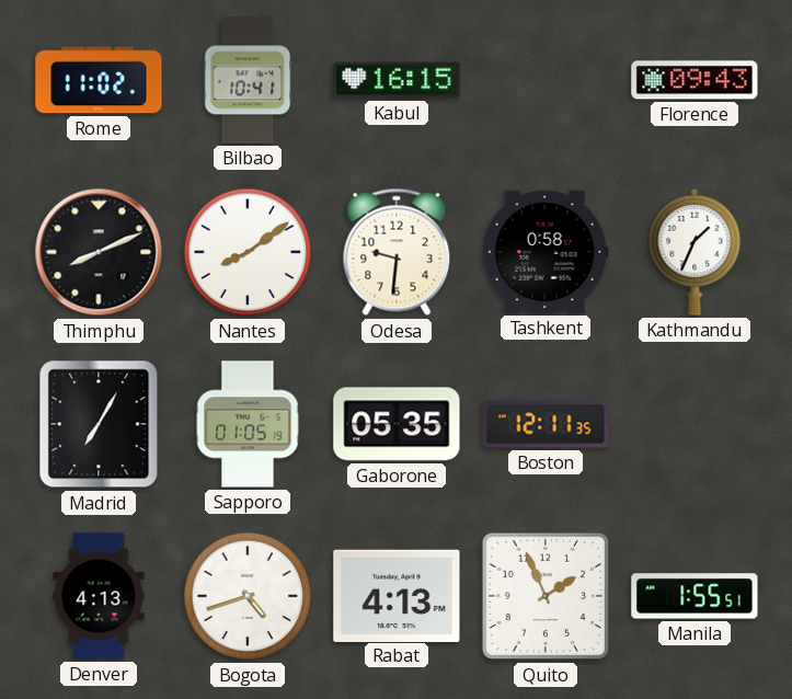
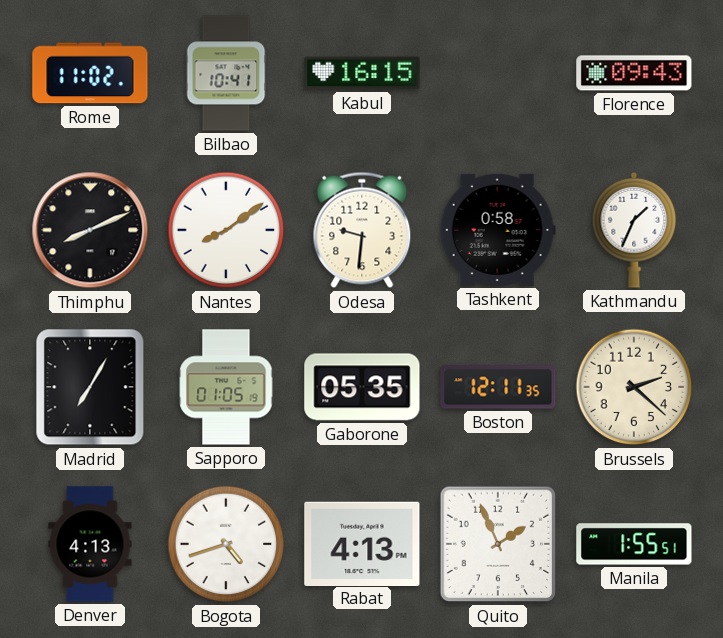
Brussels: none -> 2:22 (634, 387)
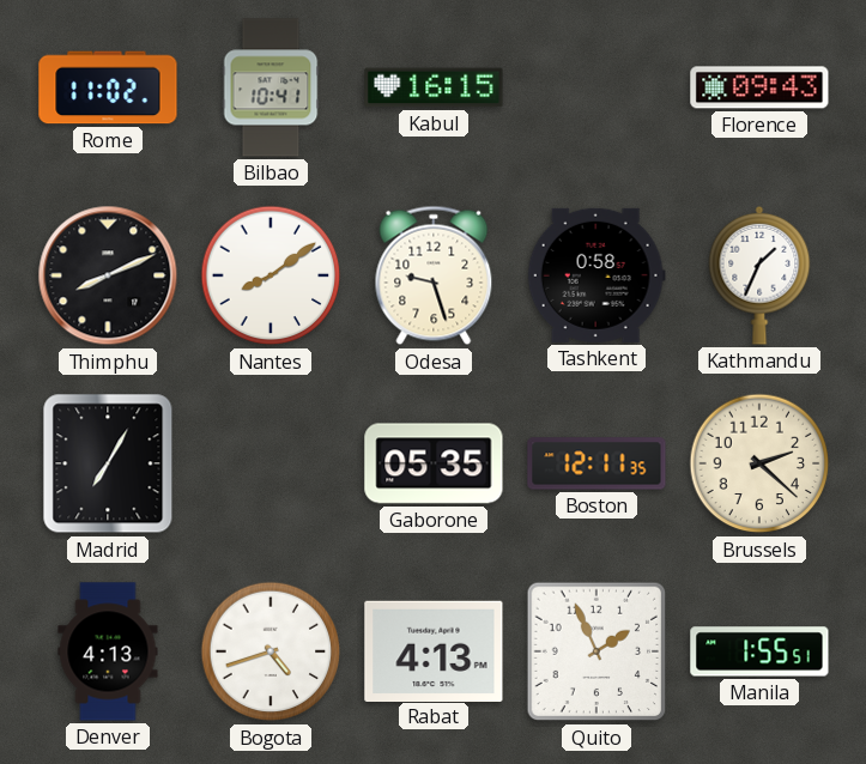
Odesa: 9:31 -> 9:27 (434, 275)
Sapporo: 01:05 -> none (226, 387)
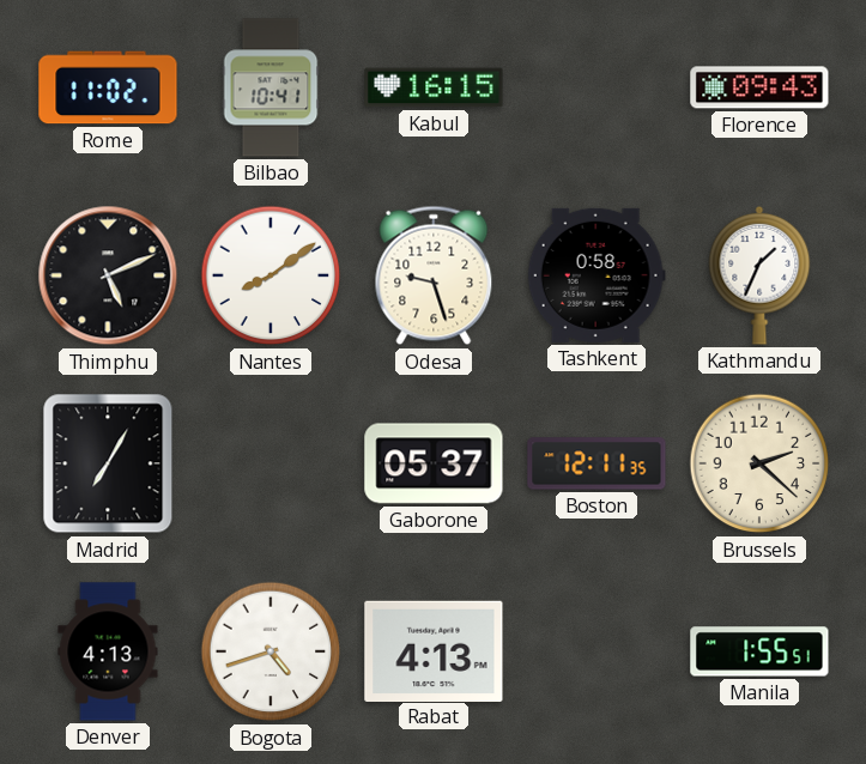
Thimphu: 8:11 -> 5:11 (108, 275)
Gaborone: 05:35 -> 05:37 (434, 463)
Quito: 1:56 -> none (596, 651)
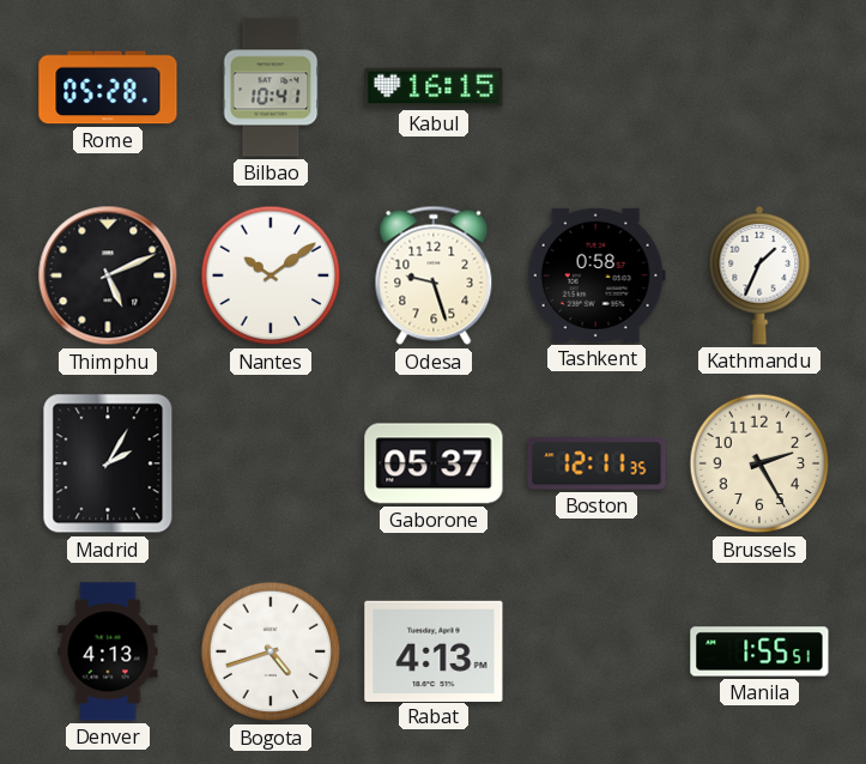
Rome: 11:02 -> 05:28 (108, 87)
Florence: 09:43 -> none (759, 87)
Nantes: 8:09 -> 10:09 (271, 275)
Madrid: 7:05 -> 2:05 (108, 463)
Brussels: 2:22 -> 2:25 (759, 463)
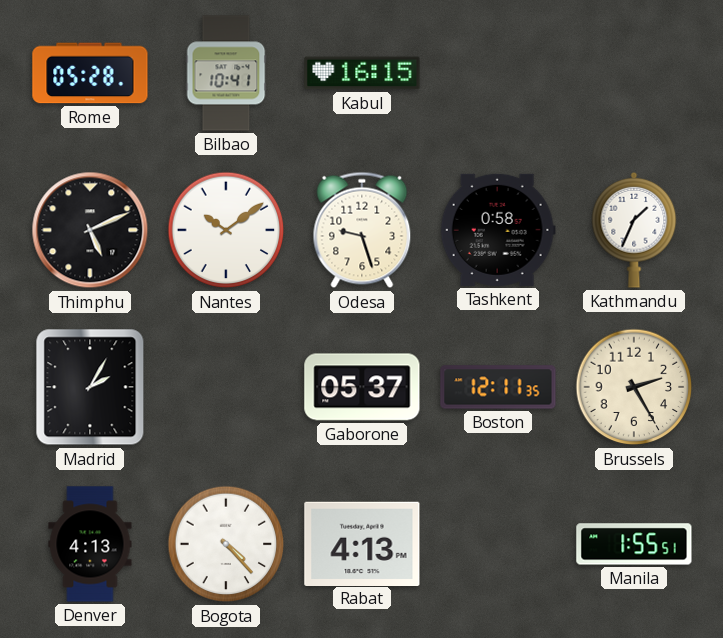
Bogota: 4:42 -> 4:23 (226, 544)
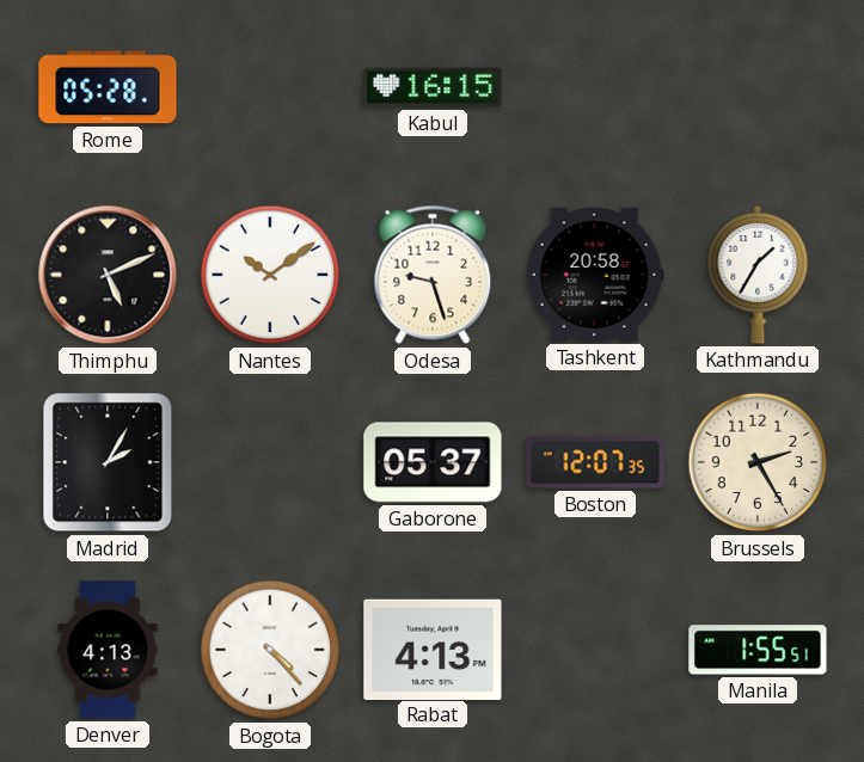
Bilbao: 10:41 -> none (226, 73)
Tashkent: 0:58 -> 20:58 (595, 275)
Kathmandu: 1:34 -> 1:35 (758, 275)
Boston: 12:11 -> 12:07 (595, 462)
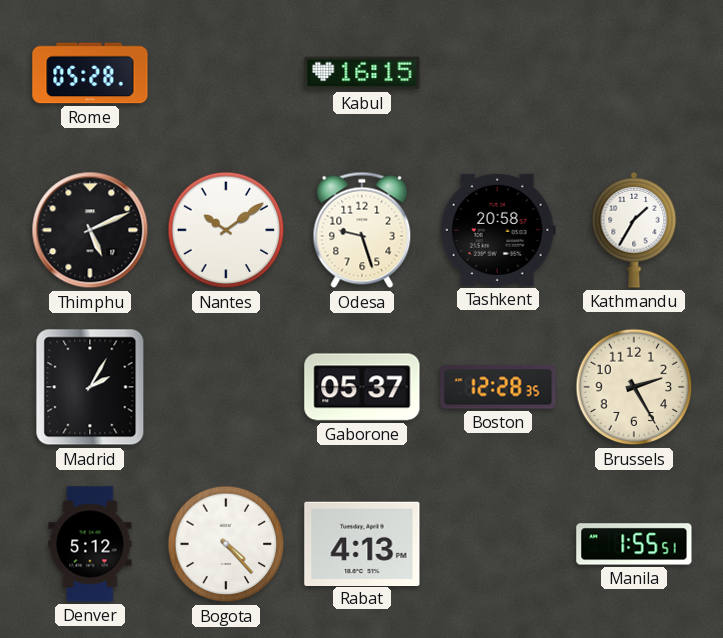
Boston: 12:07 -> 12:28 (498, 387)
Denver: 4:13 -> 5:12 (90, 544)
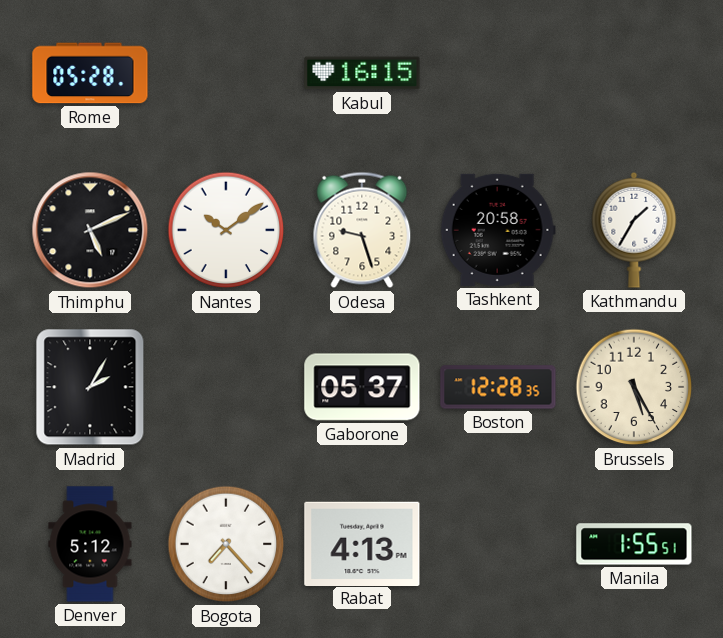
Brussels: 2:25 -> 5:25 (634, 387)
Bogota: 4:23 -> 7:23 (226, 544)
